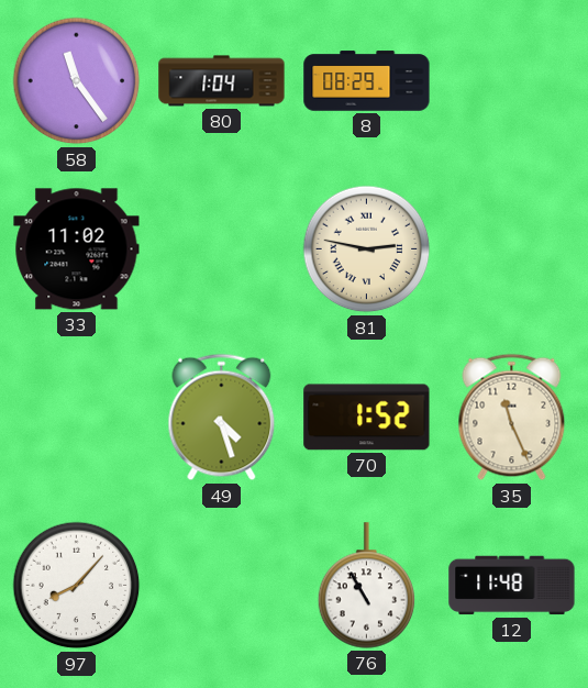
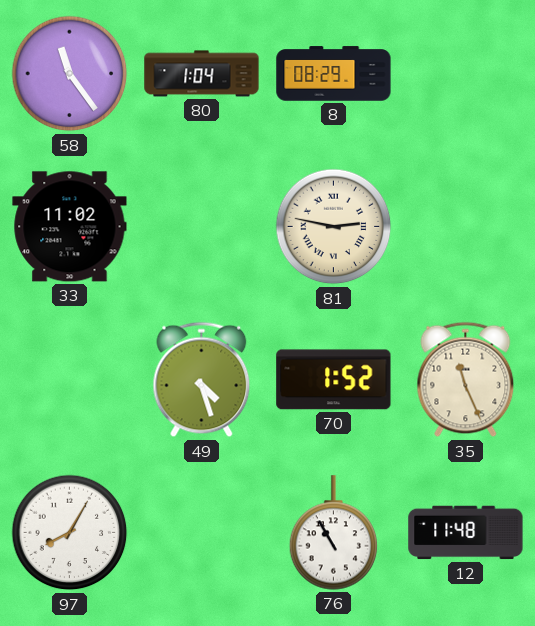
97: 8:07 -> 8:05 (70, 533)
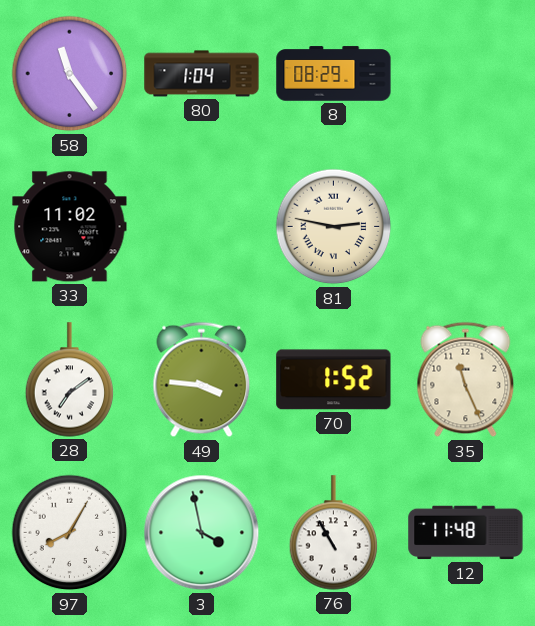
28: none -> 7:09 (70, 380)
49: 4:27 -> 3:46 (202, 380)
3: none -> 3:58 (202, 533)
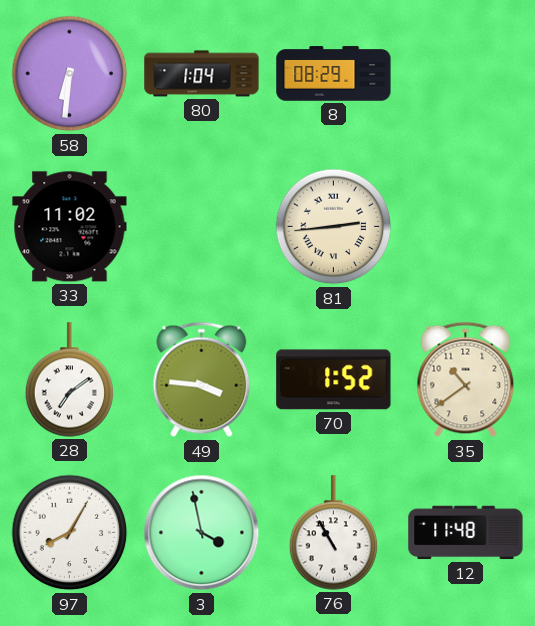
58: 11:24 -> 6:31 (70, 74)
81: 2:47 -> 2:44 (334, 227)
35: 11:26 -> 10:39 (466, 380)
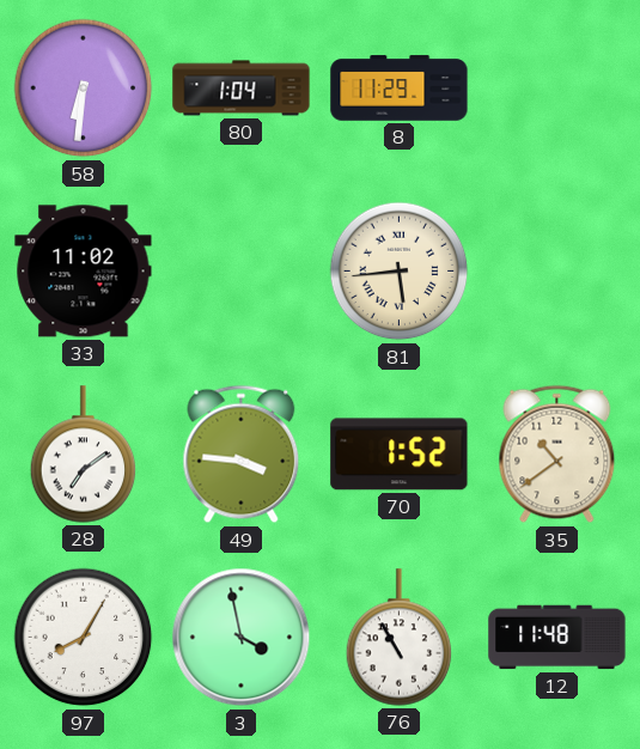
8: 08:29 -> 11:29 (400, 89)
81: 2:44 -> 5:44 (400, 272)
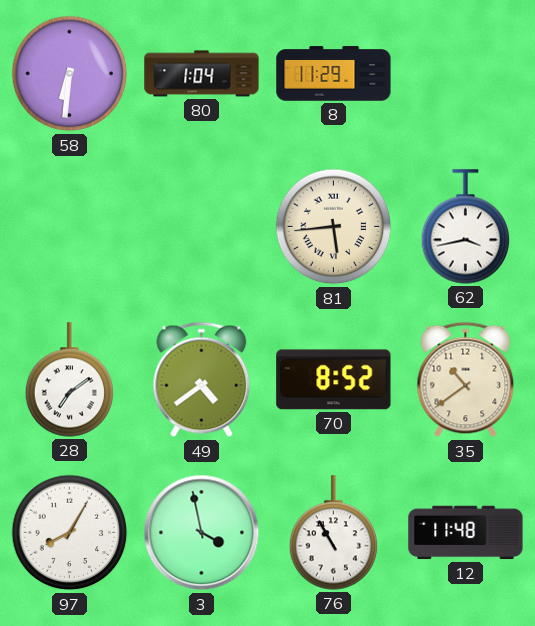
33: 11:02 -> none (84, 272)
62: none -> 3:43 (466, 227)
49: 3:46 -> 4:39 (202, 380)
70: 1:52 -> 8:52 (334, 380)
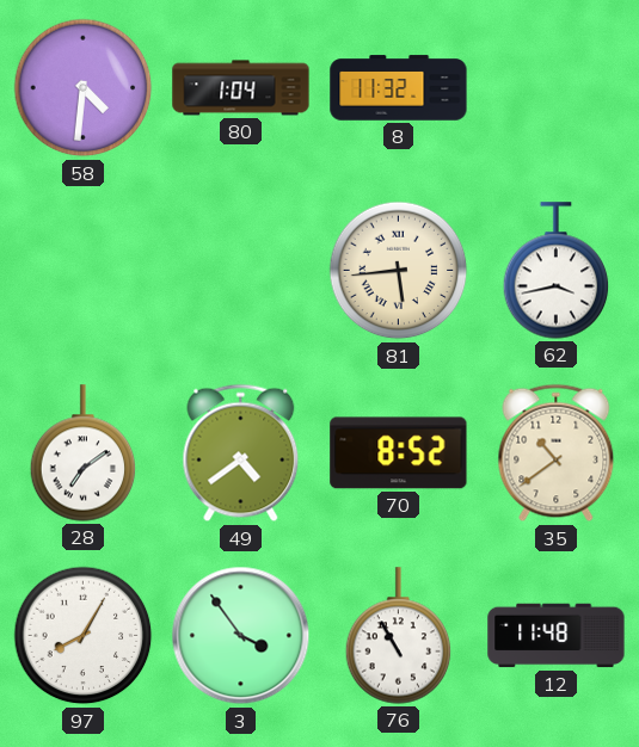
58: 6:31 -> 4:31 (84, 88)
8: 11:29 -> 11:32 (399, 88)
3: 3:58 -> 3:54 (241, 636)
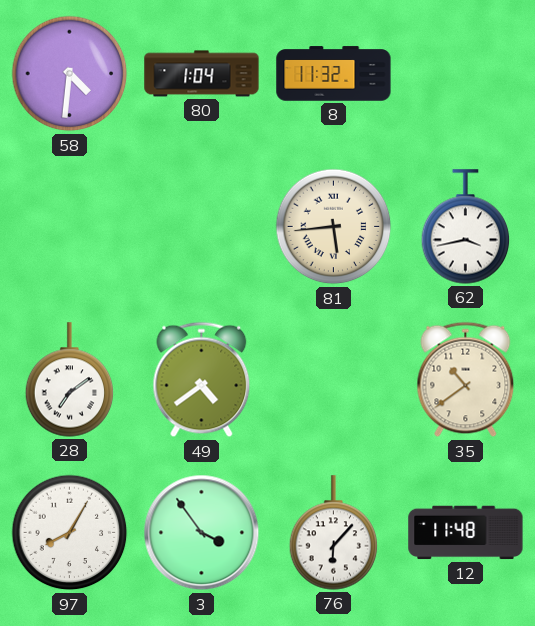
70: 8:52 -> none (399, 453)
76: 10:55 -> 6:07 (334, 533)
